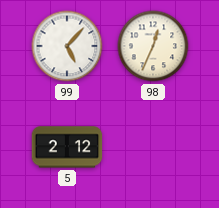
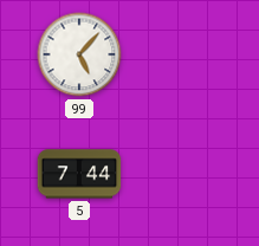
98: 12:34 -> none (153, 46)
5: 2:12 -> 7:44 (79, 174)
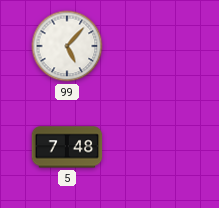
5: 7:44 -> 7:48 (67, 147)
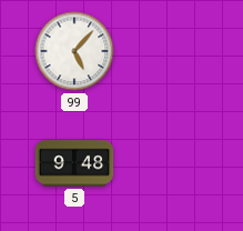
5: 7:48 -> 9:48 (74, 163)
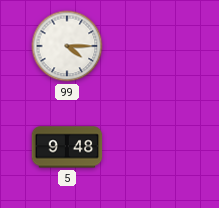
99: 5:07 -> 4:15 (67, 46)
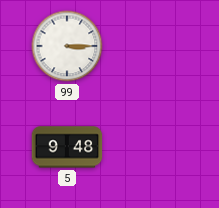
99: 4:15 -> 3:15 (67, 46)
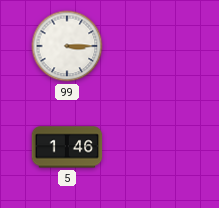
5: 9:48 -> 1:46 (67, 147)
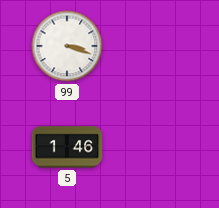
99: 3:15 -> 3:18 (67, 46)
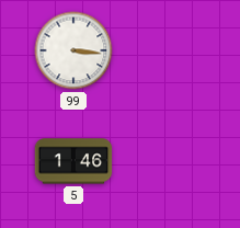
99: 3:18 -> 3:16 (73, 50)
